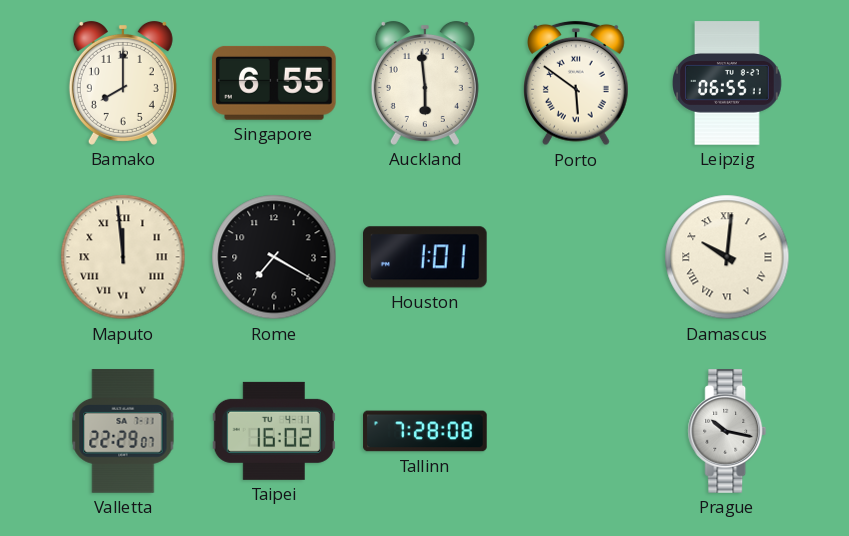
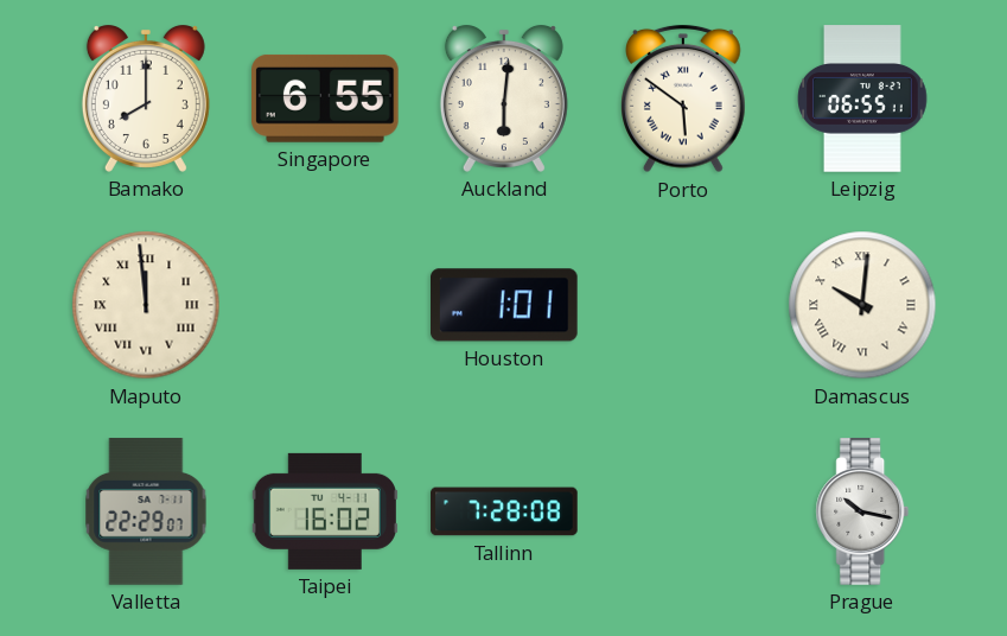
Auckland: 5:59 -> 6:01 (504, 98)
Rome: 7:20 -> none (274, 257)
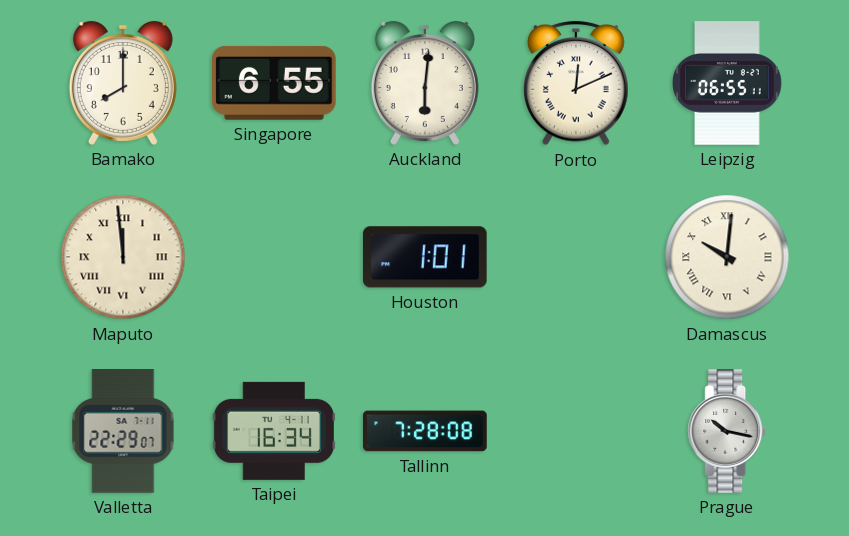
Porto: 5:51 -> 12:11 (577, 83)
Taipei: 16:02 -> 16:34 (274, 431)
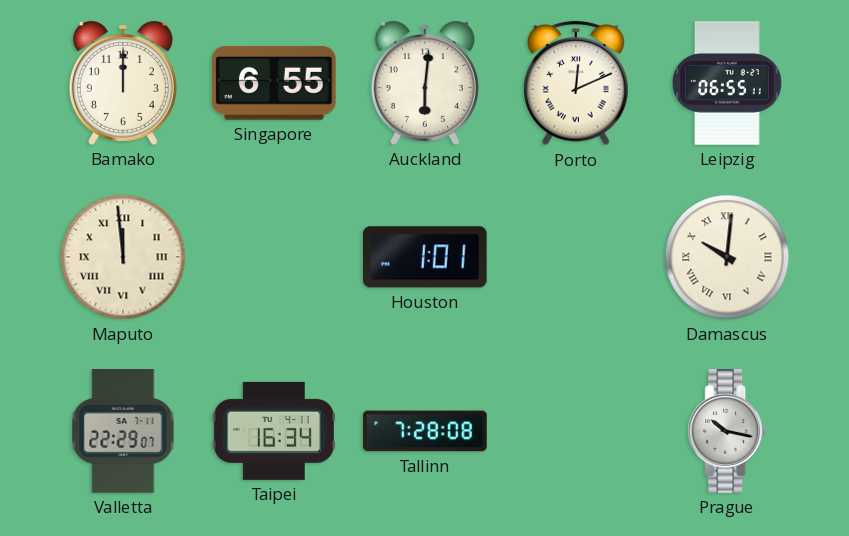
Bamako: 8:00 -> 12:00 (123, 83)
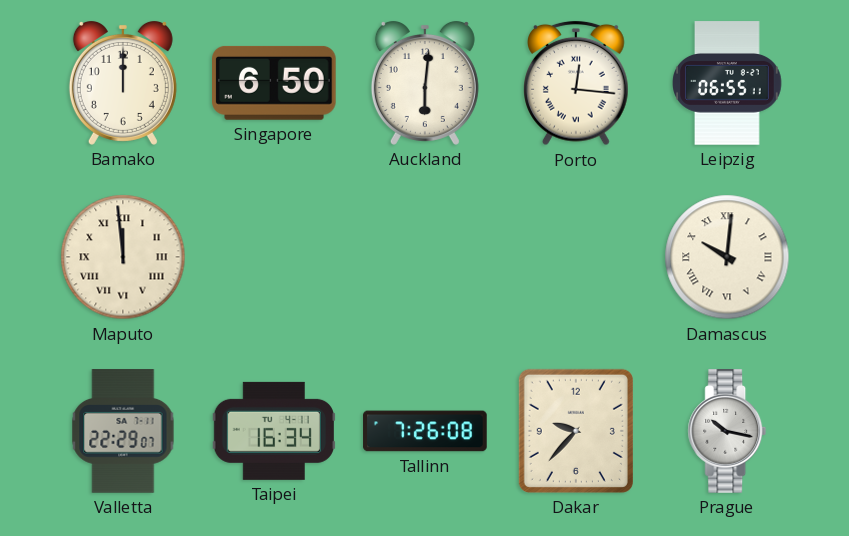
Singapore: 6:55 -> 6:50 (275, 83)
Porto: 12:11 -> 12:16 (577, 83)
Houston: 1:01 -> none (426, 257)
Tallinn: 7:28 -> 7:26 (425, 431)
Dakar: none -> 9:37 (576, 431)
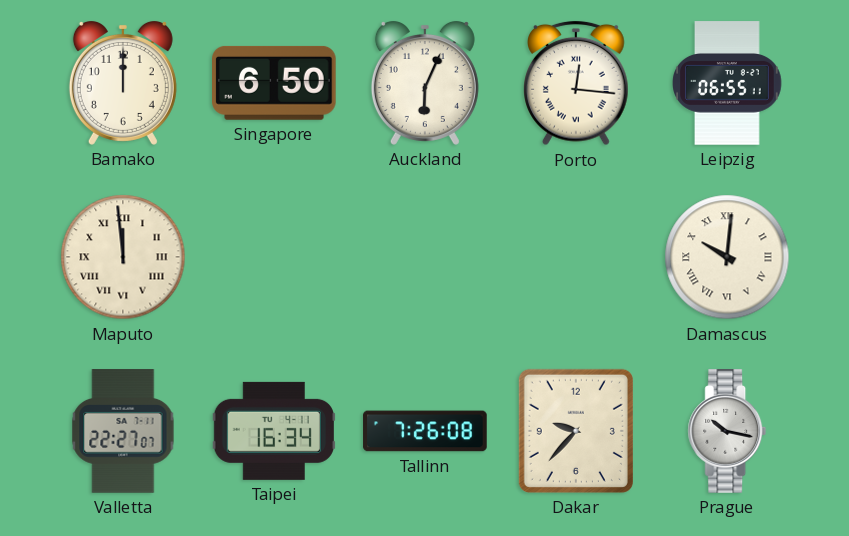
Auckland: 6:01 -> 6:04 (425, 83)
Valletta: 22:29 -> 22:27 (123, 431)
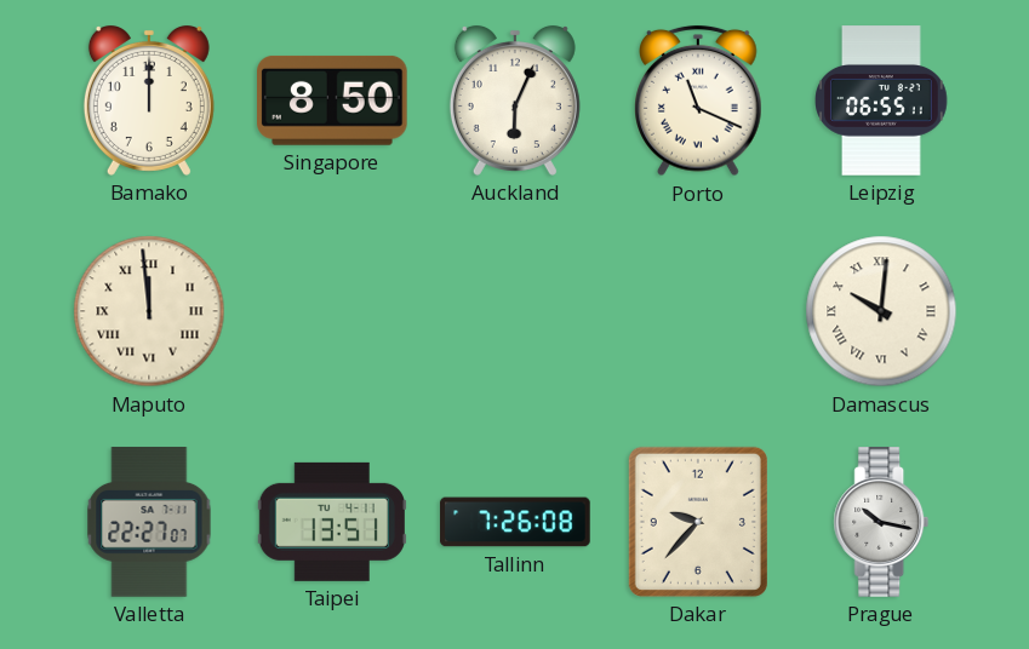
Singapore: 6:50 -> 8:50 (333, 100)
Porto: 12:16 -> 11:19 (699, 100)
Taipei: 16:34 -> 13:51 (332, 522)
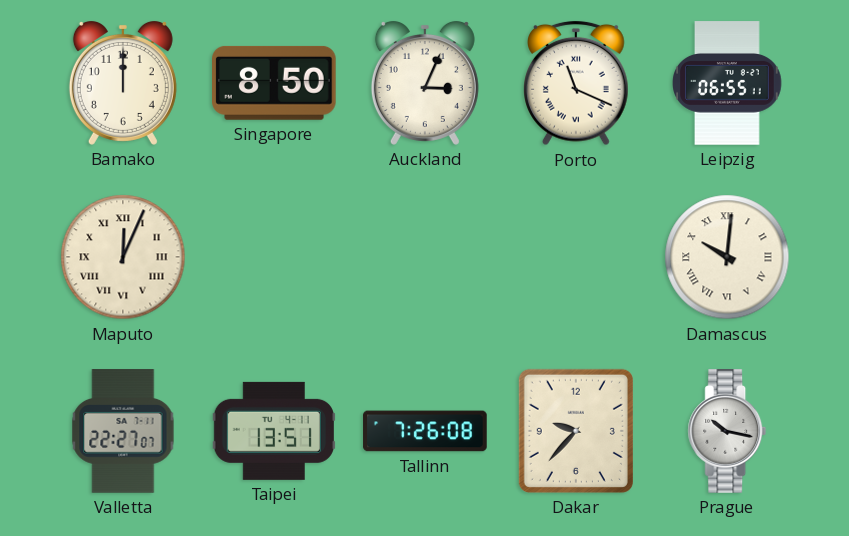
Auckland: 6:04 -> 3:04 (425, 83)
Maputo: 11:59 -> 12:04 (123, 257)
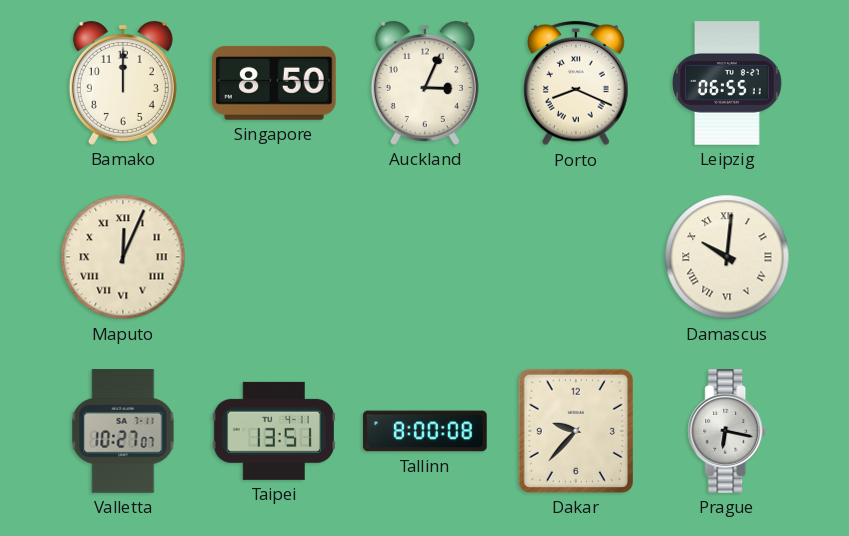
Porto: 11:19 -> 8:19 (577, 83)
Valletta: 22:27 -> 10:27 (123, 431)
Tallinn: 7:26 -> 8:00 (425, 431)
Prague: 10:17 -> 6:17 (727, 431)
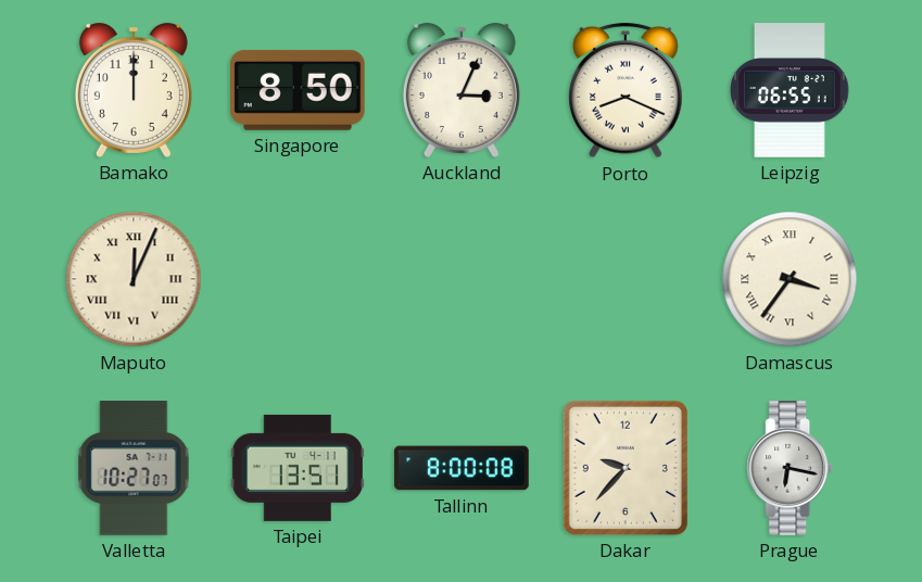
Damascus: 10:01 -> 3:36 (790, 279)
